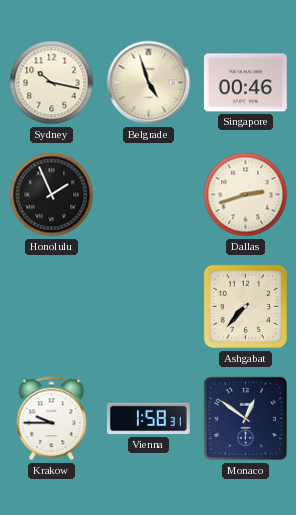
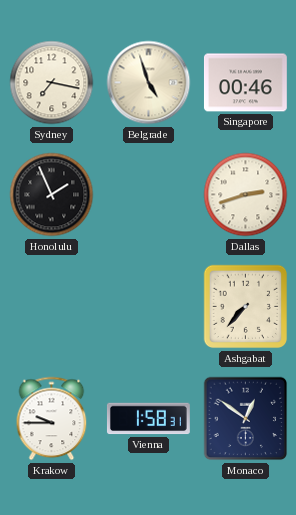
Sydney: 10:17 -> 7:17 (52, 83)
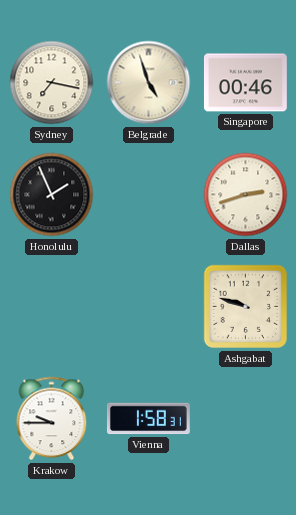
Ashgabat: 7:37 -> 9:48 (246, 307)
Monaco: 12:51 -> none (246, 419)
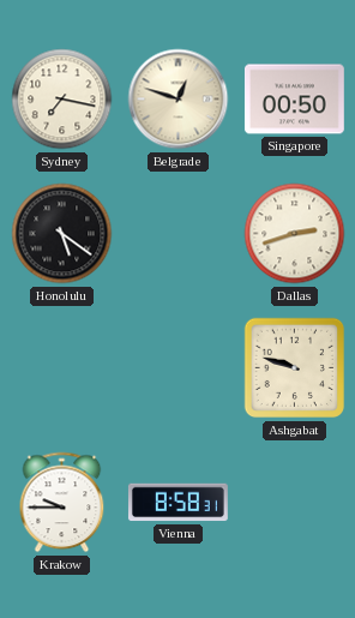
Belgrade: 4:57 -> 12:48 (179, 100)
Singapore: 00:46 -> 00:50 (294, 100)
Honolulu: 1:56 -> 5:21 (62, 234)
Vienna: 1:58 -> 8:58 (177, 503)
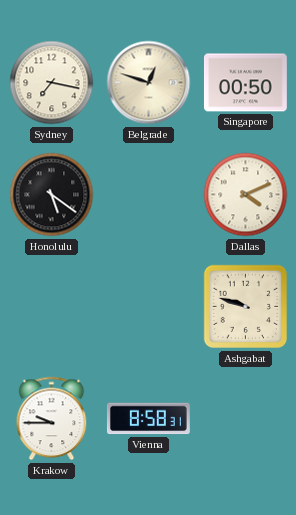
Dallas: 2:42 -> 4:11 (246, 195)
